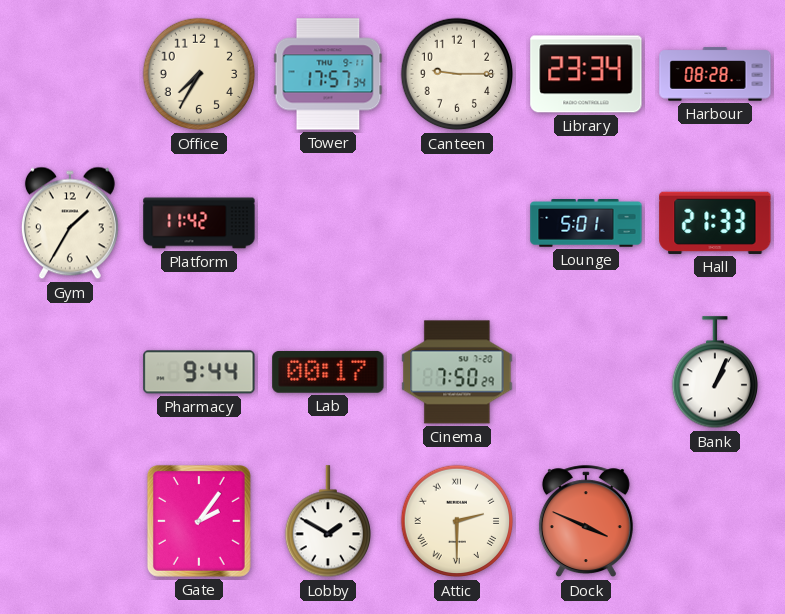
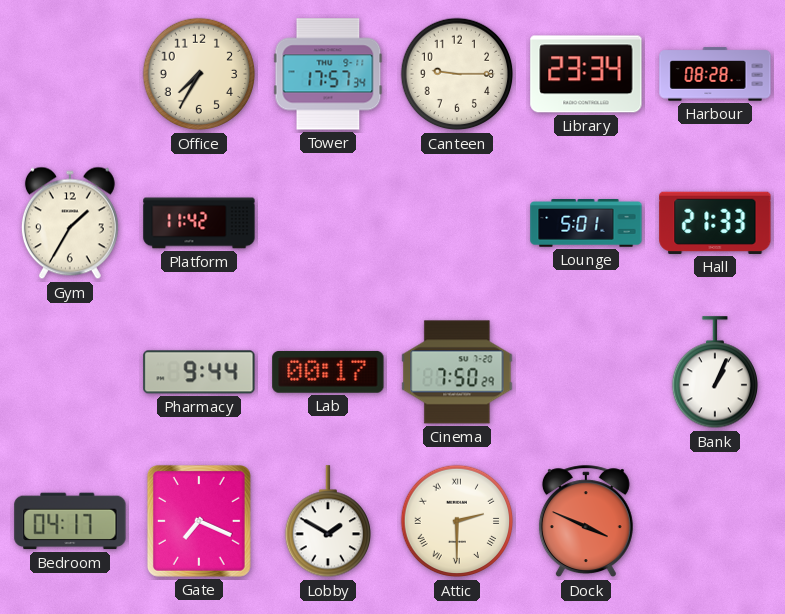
Bedroom: none -> 04:17 (70, 521)
Gate: 2:06 -> 7:19 (199, 521)
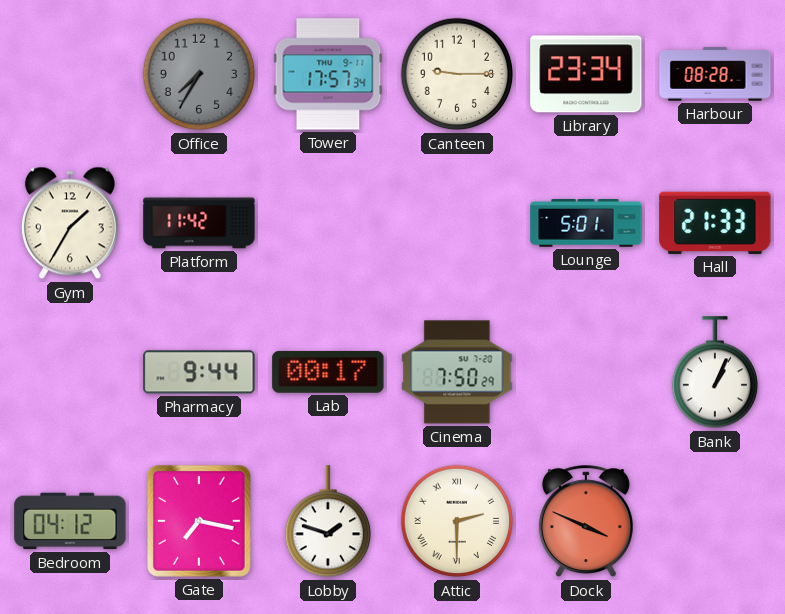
Office dial: cream -> grey (199, 74)
Bedroom: 04:17 -> 04:12 (70, 521)
Gate: 7:19 -> 7:17 (199, 521)
Lobby: 1:50 -> 1:48 (327, 522)
